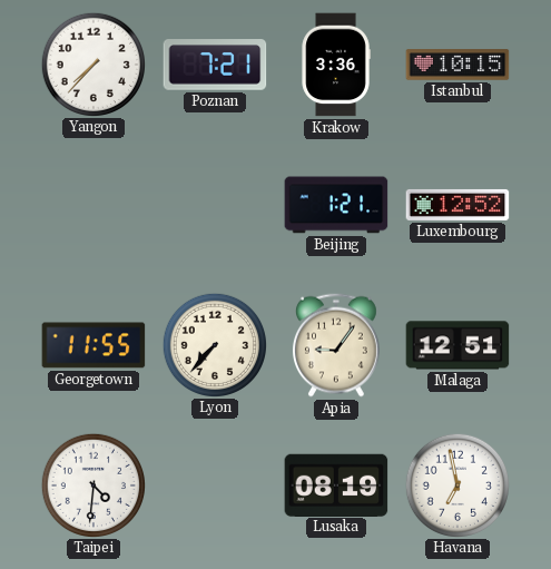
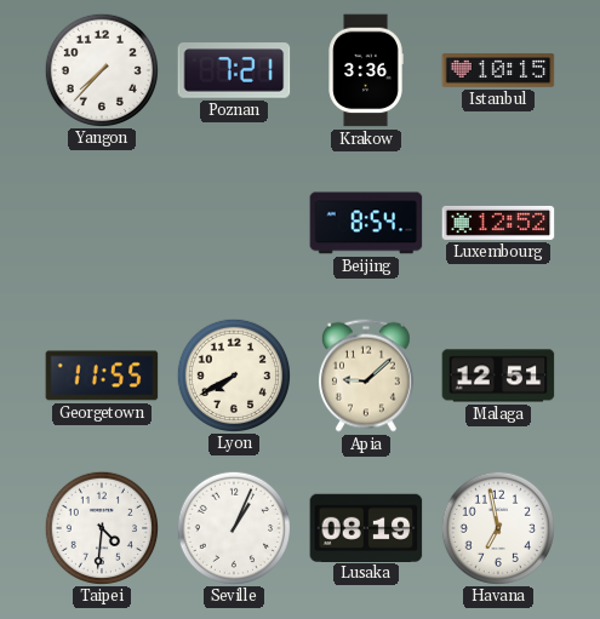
Beijing: 1:21 -> 8:54 (366, 223)
Lyon: 7:37 -> 7:40 (233, 374)
Apia: 9:06 -> 9:08 (366, 376)
Seville: none -> 1:04 (233, 527)
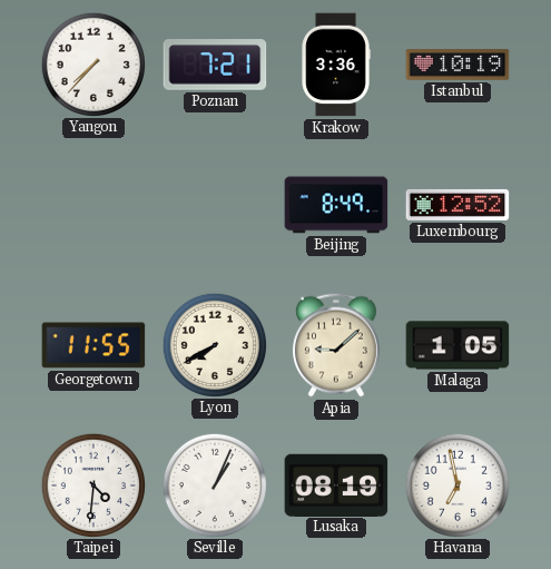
Istanbul: 10:15 -> 10:19 (457, 65)
Beijing: 8:54 -> 8:49 (336, 205)
Malaga: 12:51 -> 1:05 (457, 345)
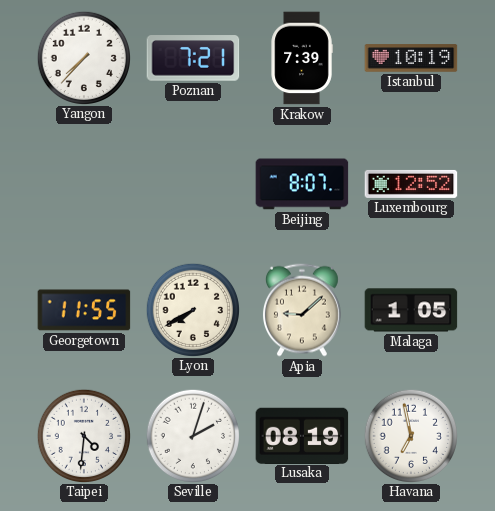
Krakow: 3:36 -> 7:39 (302, 58)
Beijing: 8:49 -> 8:07 (302, 184)
Seville: 1:04 -> 2:03 (192, 435)
